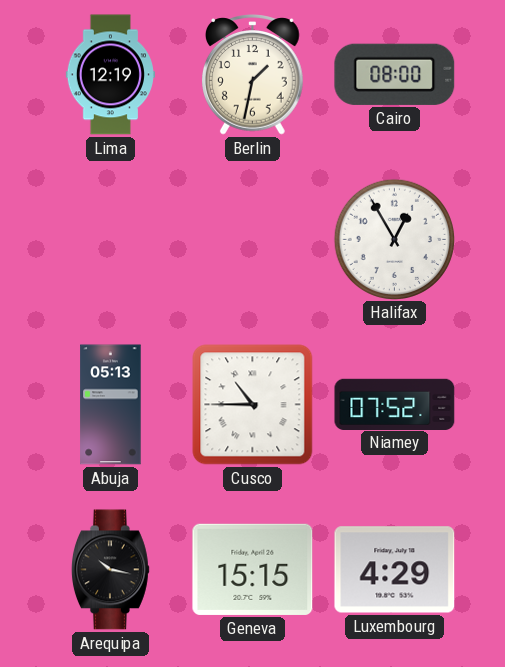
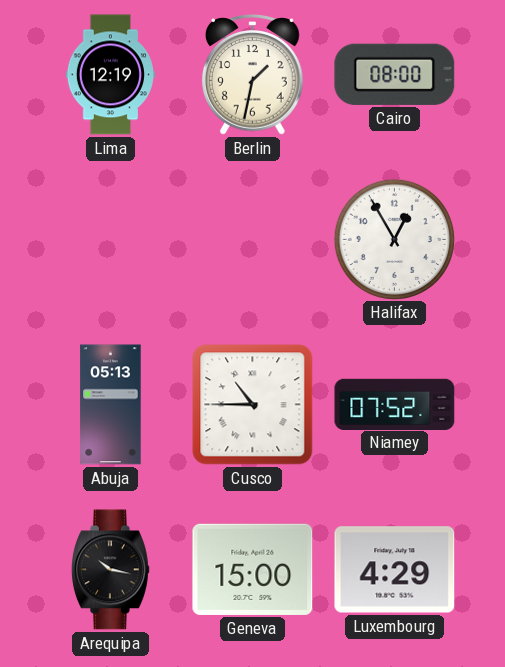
Geneva: 15:15 -> 15:00 (253, 569)
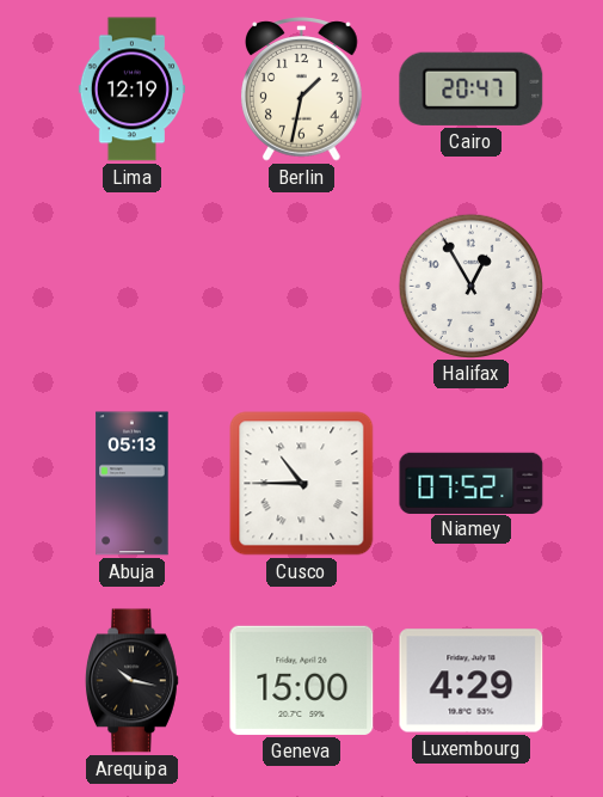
Cairo: 08:00 -> 20:47 (472, 88)
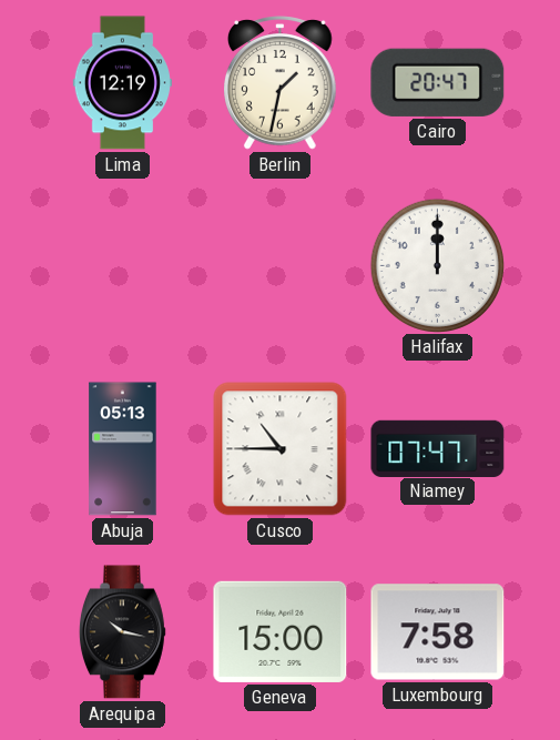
Halifax: 12:55 -> 12:00 (437, 265)
Niamey: 07:52 -> 07:47 (438, 448)
Luxembourg: 4:29 -> 7:58 (438, 632)
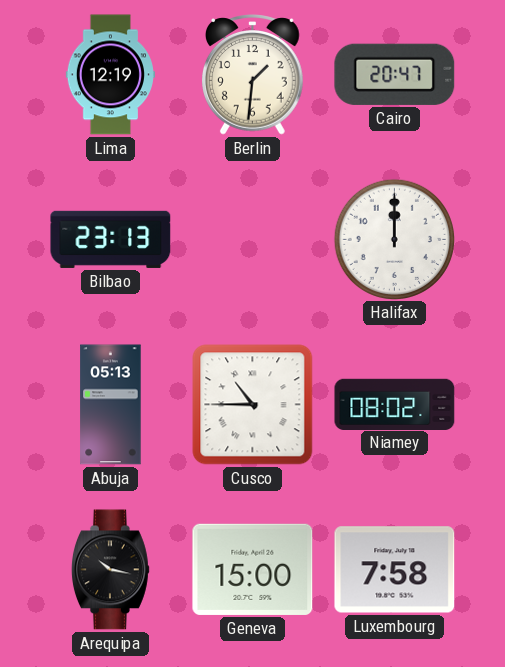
Berlin: 1:32 -> 1:31 (253, 75)
Bilbao: none -> 23:13 (111, 239)
Niamey: 07:47 -> 08:02 (395, 404)
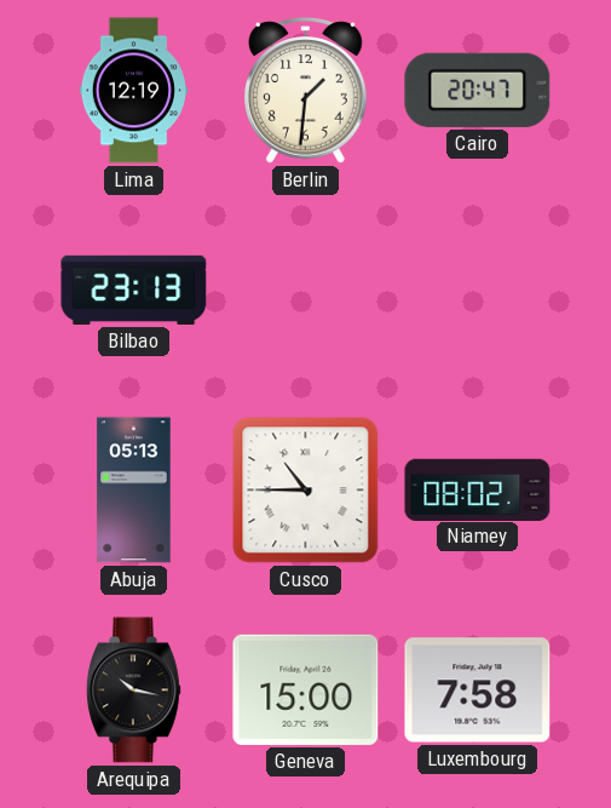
Halifax: 12:00 -> none (394, 239)
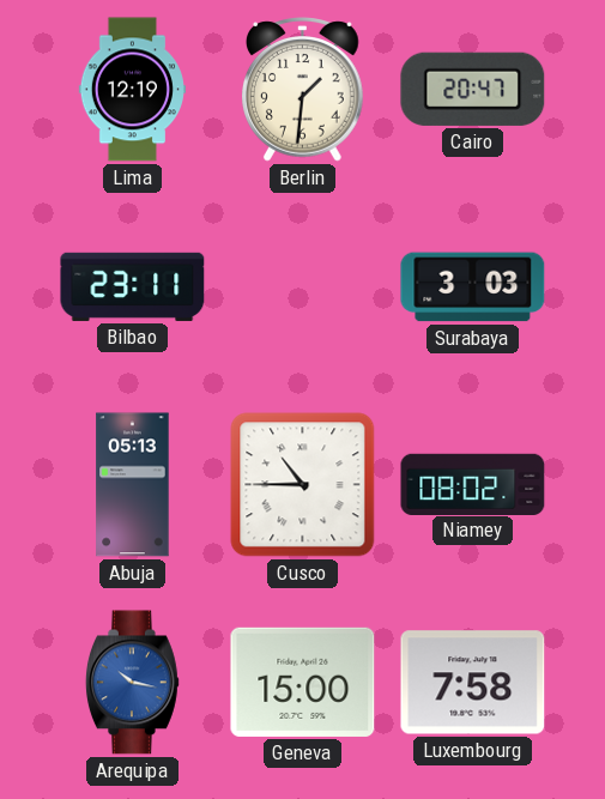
Bilbao: 23:13 -> 23:11 (133, 286)
Surabaya: none -> 3:03 (473, 287)
Arequipa dial: black -> blue (133, 683)
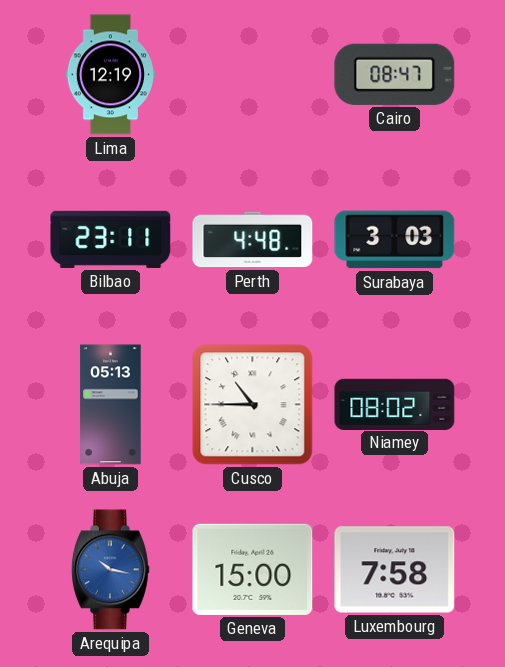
Berlin: 1:31 -> none (303, 90)
Cairo: 20:47 -> 08:47 (395, 74)
Perth: none -> 4:48 (253, 240)
